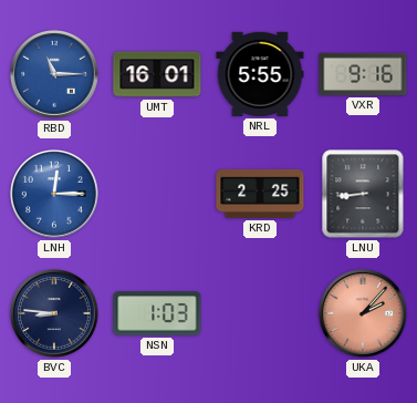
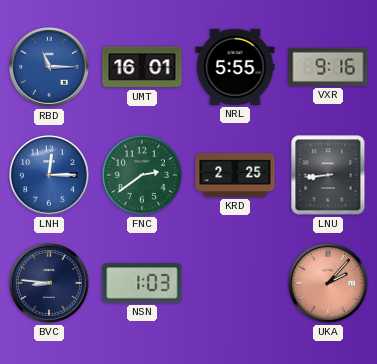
FNC: none -> 2:39 (142, 175)
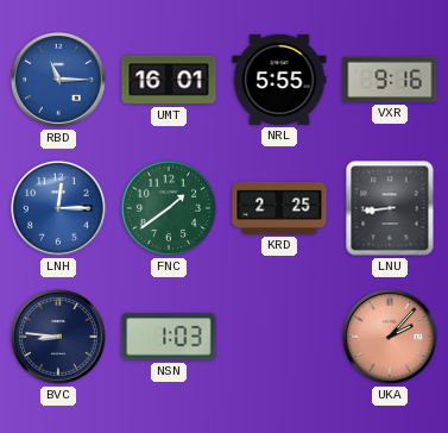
FNC: 2:39 -> 1:39 (169, 208)
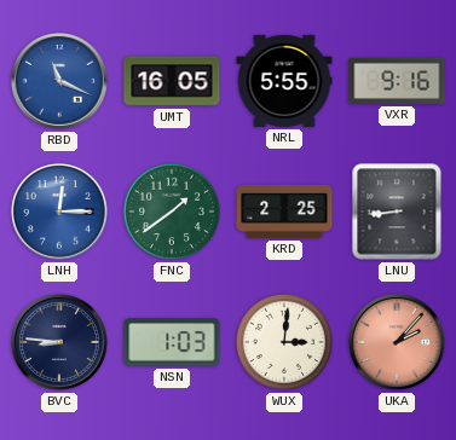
RBD: 11:15 -> 11:19 (60, 82)
UMT: 16:01 -> 16:05 (172, 81)
WUX: none -> 3:01 (284, 342)
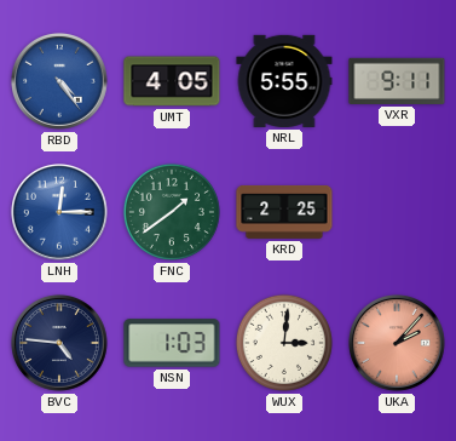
RBD: 11:19 -> 4:24 (60, 82)
UMT: 16:05 -> 4:05 (172, 81)
VXR: 9:16 -> 9:11 (397, 81)
LNU: 8:44 -> none (397, 212)
BVC: 8:46 -> 4:46 (60, 344)
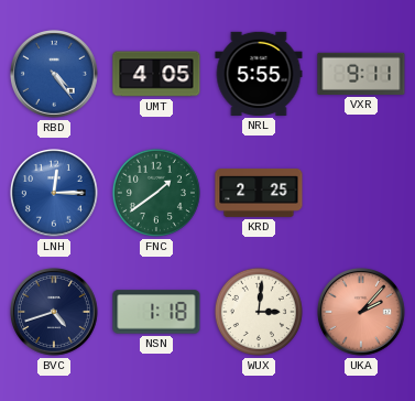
BVC: 4:46 -> 4:42 (55, 313)
NSN: 1:03 -> 1:18 (156, 312)
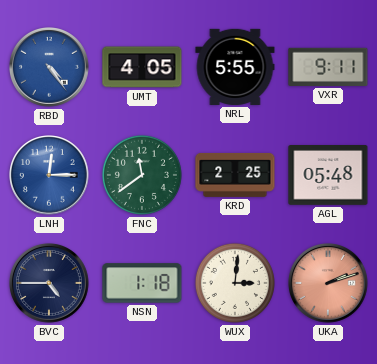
FNC: 1:39 -> 11:39 (142, 175)
AGL: none -> 05:48 (328, 176)
BVC: 4:42 -> 4:45 (50, 284)
UKA: 2:07 -> 2:12 (329, 284)
